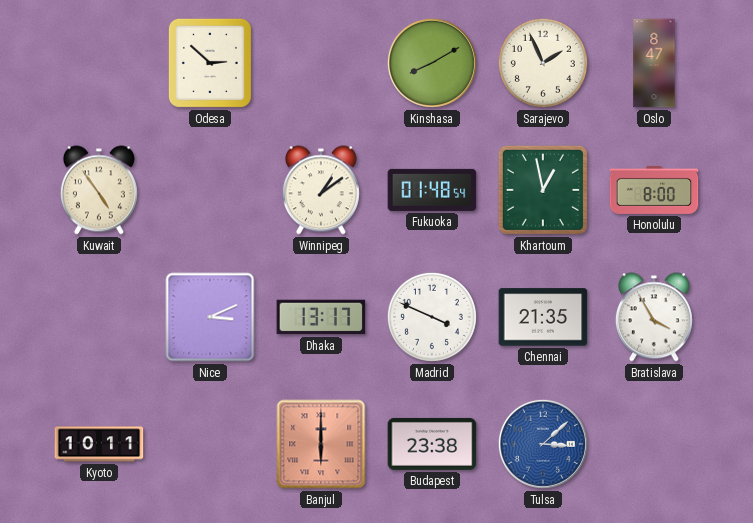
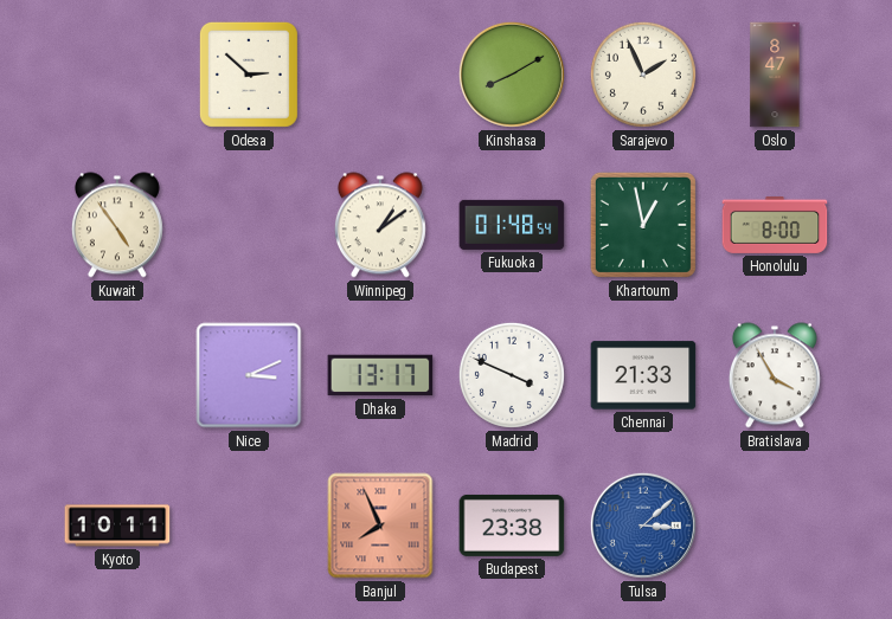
Chennai: 21:35 -> 21:33 (643, 375)
Banjul: 6:00 -> 7:56 (380, 525)
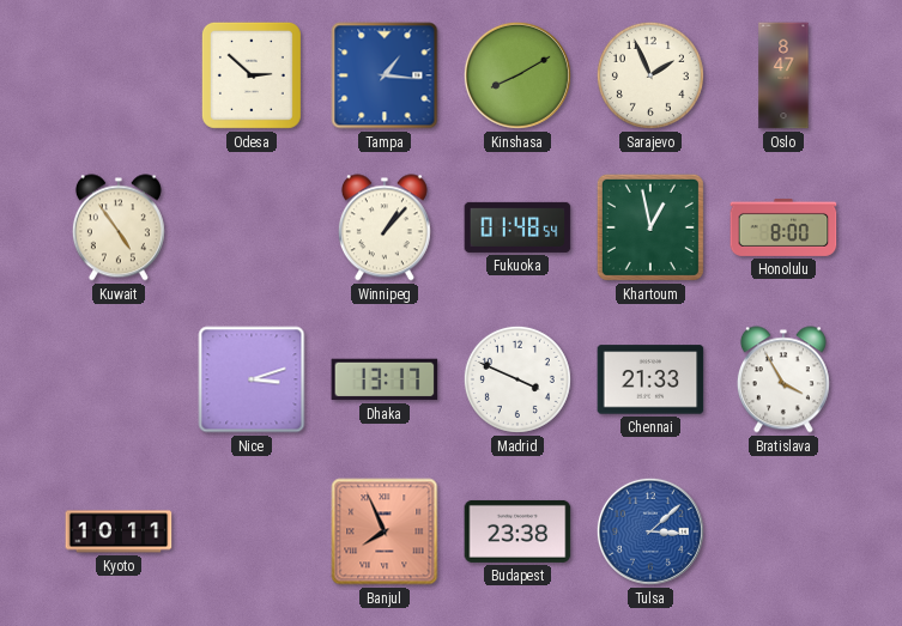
Tampa: none -> 1:16 (385, 75)
Winnipeg: 1:09 -> 1:07 (385, 227)
Nice: 3:11 -> 3:12 (252, 379)
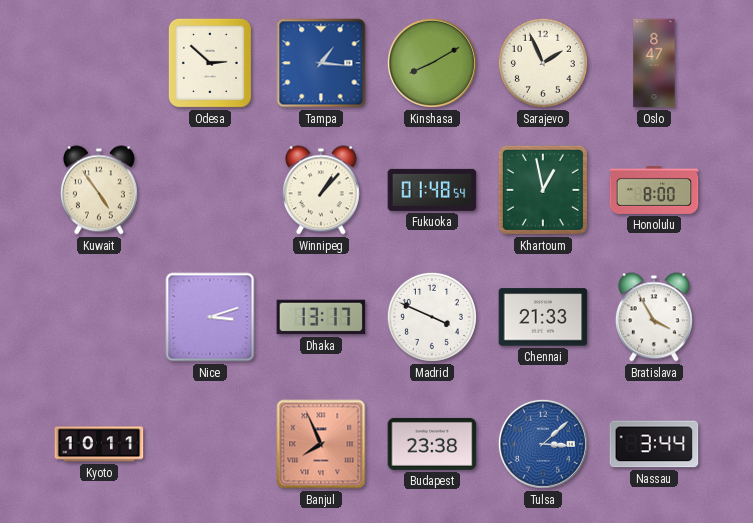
Nassau: none -> 3:44 (654, 444)
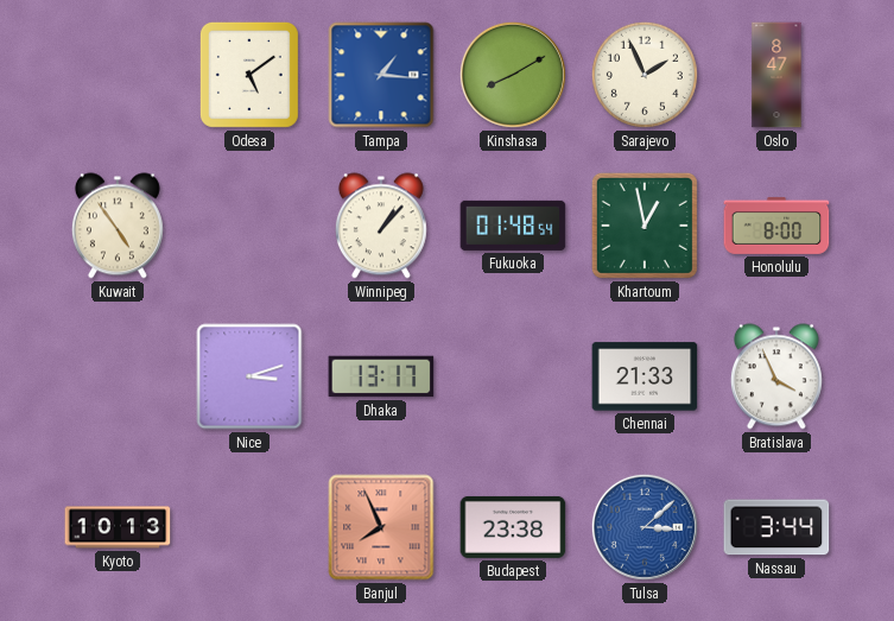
Odesa: 2:52 -> 5:09 (249, 75)
Madrid: 3:49 -> none (432, 317)
Bratislava: 3:55 -> 3:56 (776, 376)
Kyoto: 10:11 -> 10:13 (118, 527)
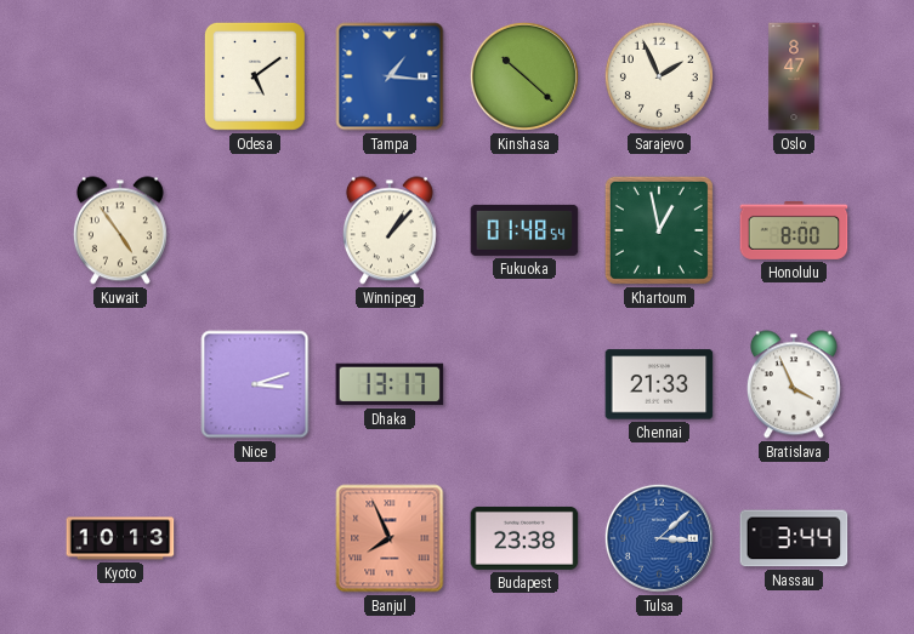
Kinshasa: 8:10 -> 10:22 (524, 76)
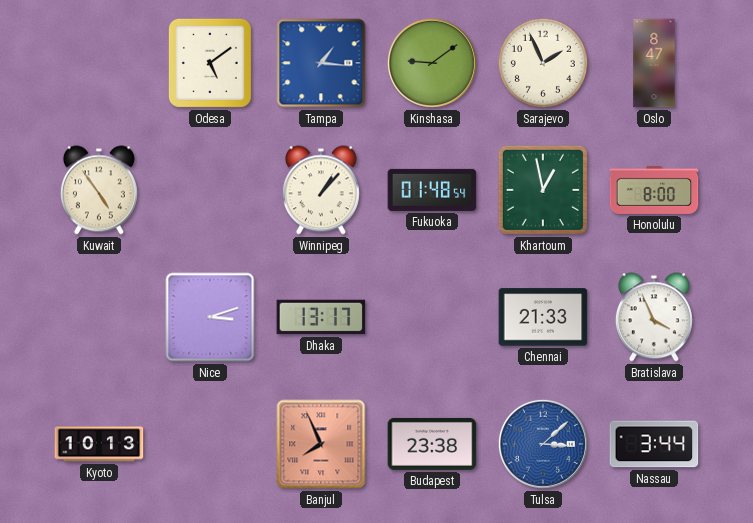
Kinshasa: 10:22 -> 9:09 (432, 63)
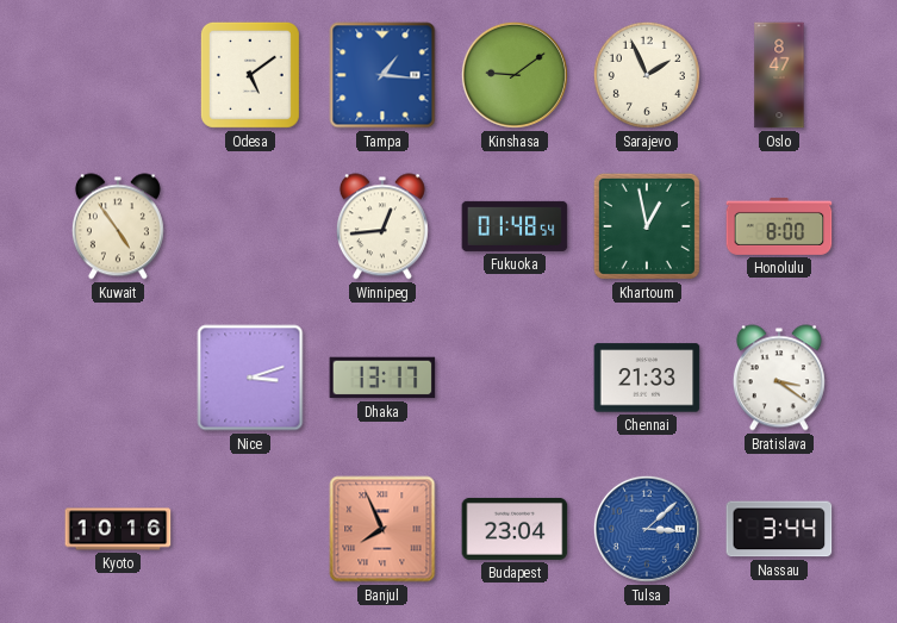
Winnipeg: 1:07 -> 12:44 (382, 226)
Bratislava: 3:56 -> 3:21 (779, 378)
Kyoto: 10:13 -> 10:16 (118, 529)
Budapest: 23:38 -> 23:04 (515, 529)
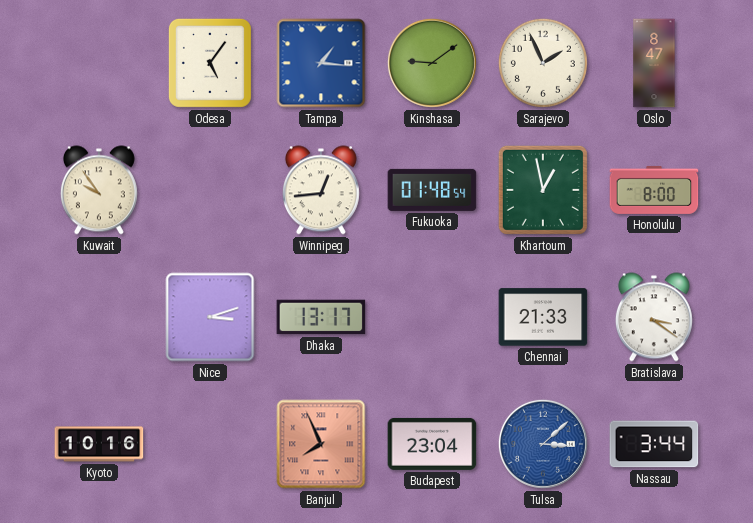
Odesa: 5:09 -> 5:06 (210, 63)
Kuwait: 4:54 -> 9:54 (99, 190)
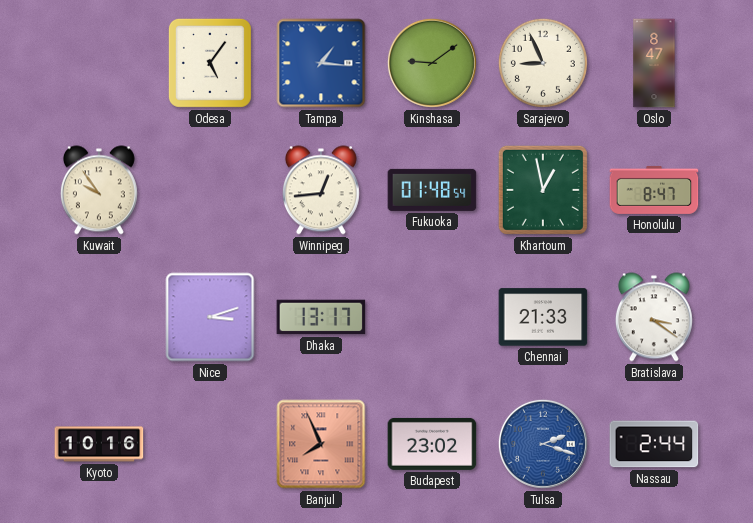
Sarajevo: 1:56 -> 8:56 (543, 63)
Honolulu: 8:00 -> 8:47 (654, 190)
Budapest: 23:04 -> 23:02 (432, 444)
Tulsa: 3:08 -> 2:18 (543, 444)
Nassau: 3:44 -> 2:44 (654, 444)
